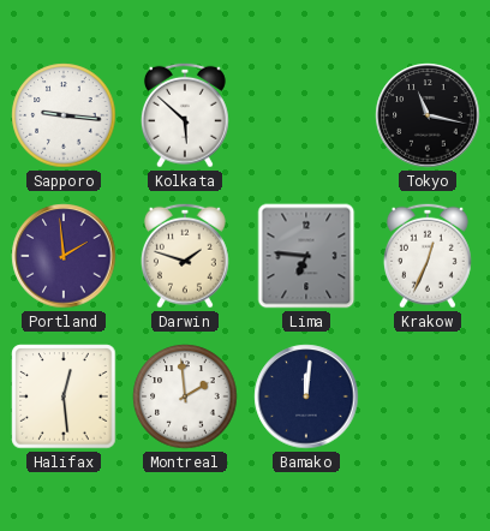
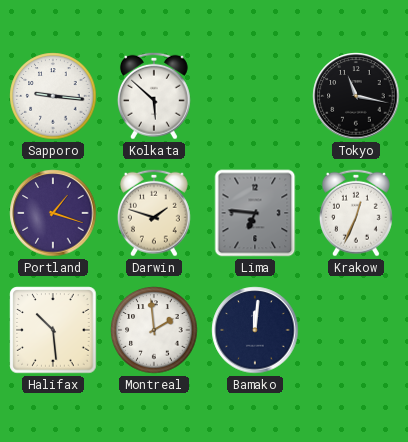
Portland: 1:59 -> 1:18 (53, 213)
Halifax: 12:29 -> 10:29 (53, 330)
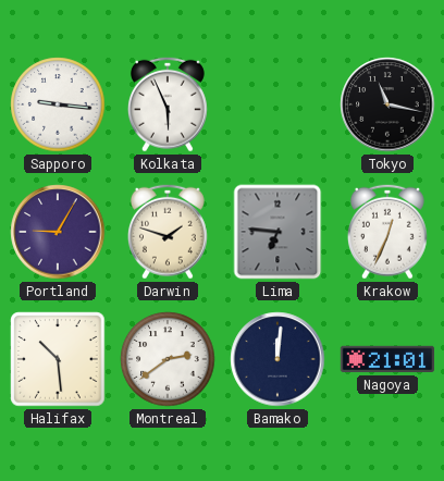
Kolkata: 5:52 -> 5:56 (168, 104)
Portland: 1:18 -> 9:05 (58, 232)
Montreal: 1:59 -> 2:39 (168, 359)
Nagoya: none -> 21:01 (387, 359)
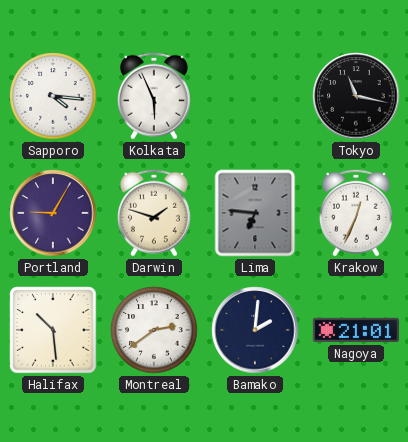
Sapporo: 9:16 -> 4:16 (53, 96)
Bamako: 12:01 -> 2:01 (255, 330)
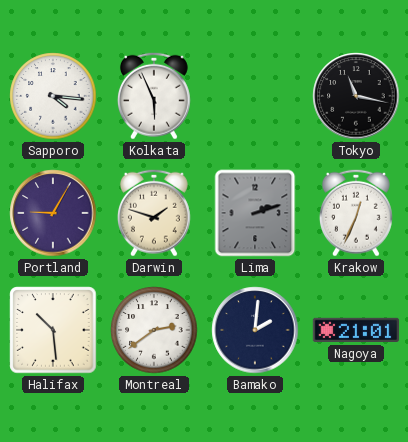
Lima: 6:46 -> 2:12 (255, 213)
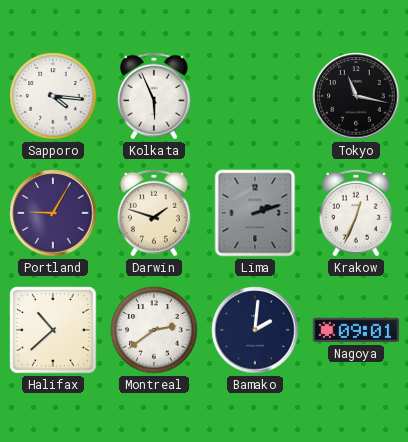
Halifax: 10:29 -> 10:38 (53, 330)
Nagoya: 21:01 -> 09:01 (356, 330)
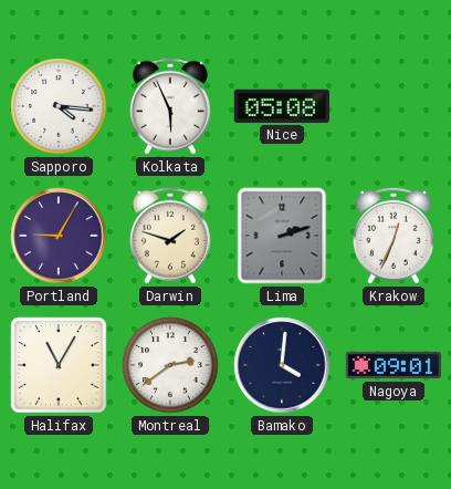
Nice: none -> 05:08 (282, 106)
Tokyo: 11:17 -> none (356, 96)
Halifax: 10:38 -> 11:05 (59, 365)
Bamako: 2:01 -> 4:01 (282, 365)
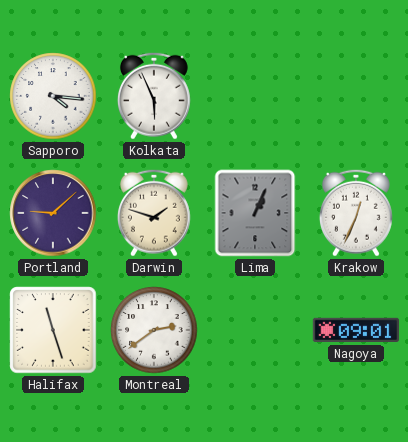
Nice: 05:08 -> none (282, 106)
Portland: 9:05 -> 9:08 (53, 213)
Lima: 2:12 -> 1:04 (255, 213)
Halifax: 11:05 -> 11:27 (53, 330)
Bamako: 4:01 -> none (282, 365)
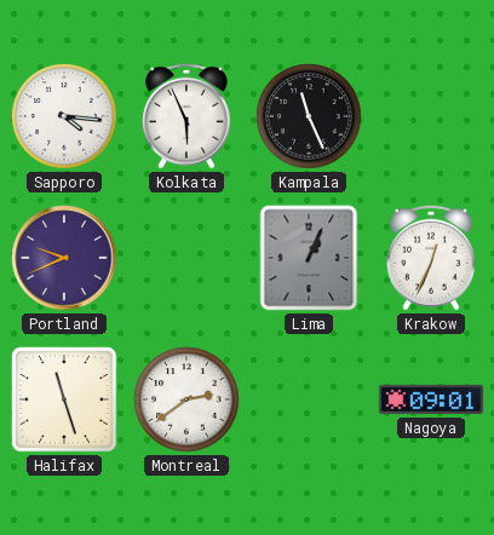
Kampala: none -> 11:26 (309, 116)
Portland: 9:08 -> 9:41 (64, 258)
Darwin: 1:48 -> none (154, 213)
